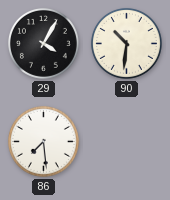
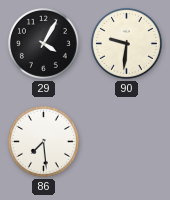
90: 10:31 -> 9:31 (126, 43)
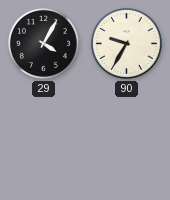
90: 9:31 -> 9:35 (126, 43)
86: 7:29 -> none (43, 141)
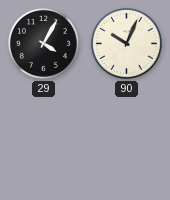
90: 9:35 -> 10:04 (126, 43)
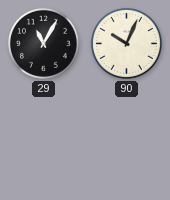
29: 4:05 -> 11:05 (43, 43)
